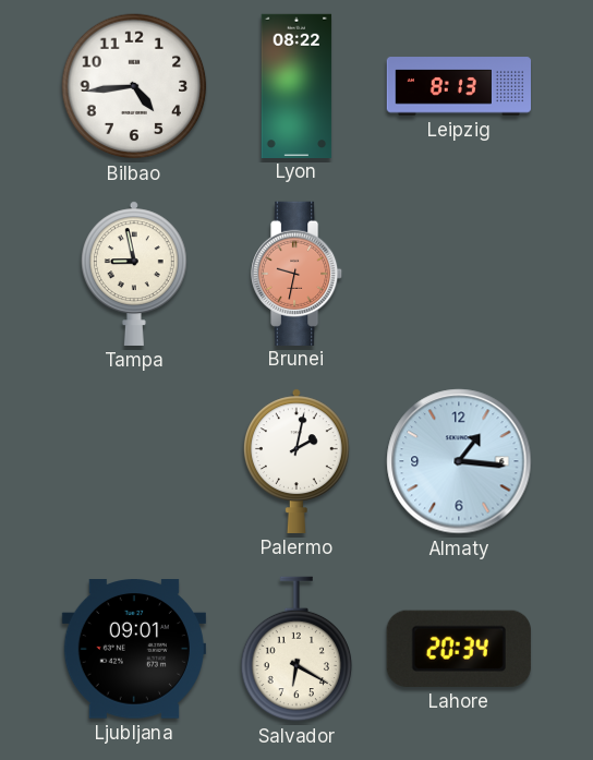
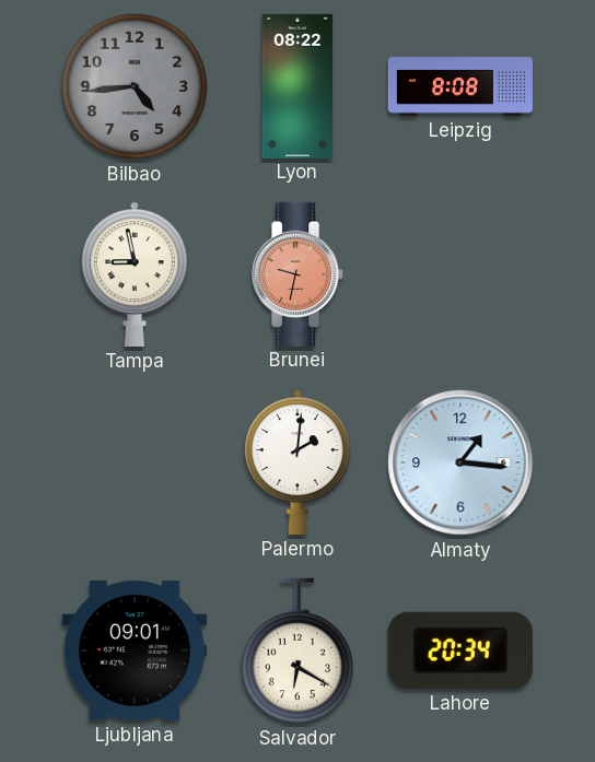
Bilbao dial: white -> grey (135, 86)
Leipzig: 8:13 -> 8:08 (459, 86)
Palermo: 2:02 -> 2:01 (297, 462)
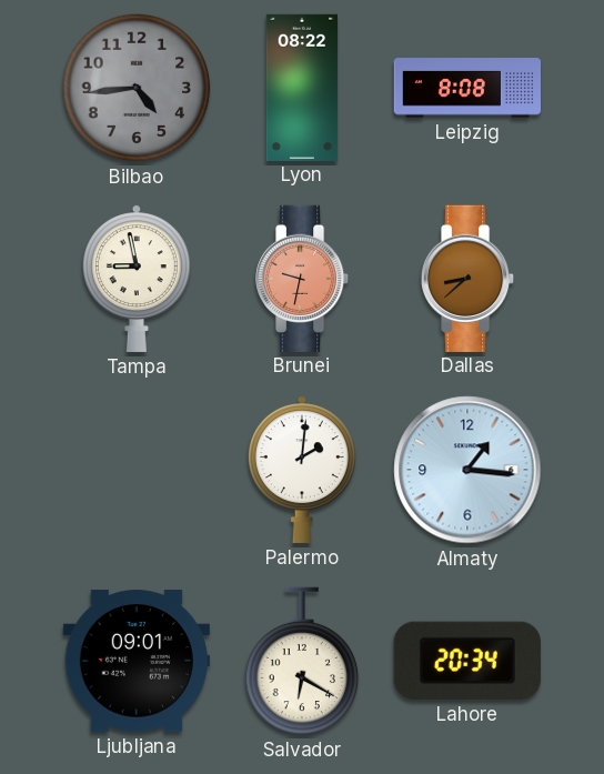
Dallas: none -> 8:38 (469, 278)
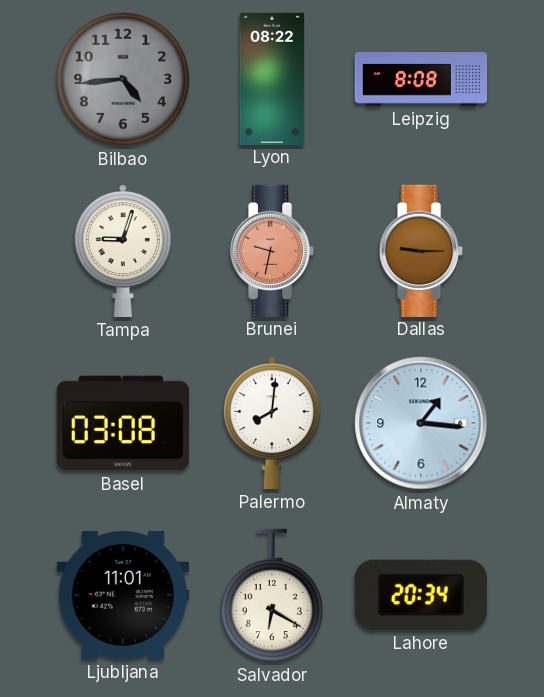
Tampa: 8:58 -> 9:03 (123, 251)
Dallas: 8:38 -> 9:15 (422, 250)
Basel: none -> 03:08 (123, 423)
Palermo: 2:01 -> 8:01 (272, 423)
Ljubljana: 09:01 -> 11:01 (123, 595)
